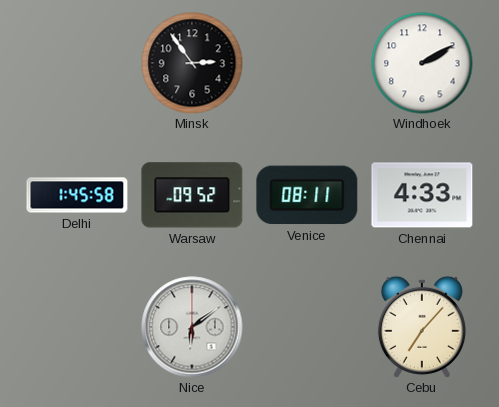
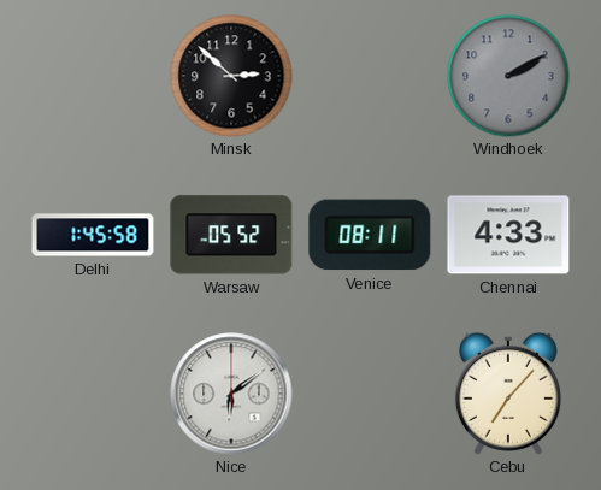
Minsk: 2:54 -> 2:52 (231, 76)
Windhoek dial: white -> grey (508, 76)
Warsaw: 09:52 -> 05:52 (231, 235)
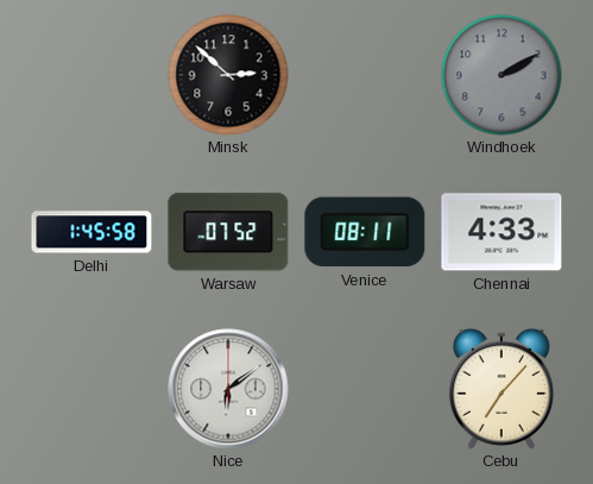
Warsaw: 05:52 -> 07:52 (228, 232)
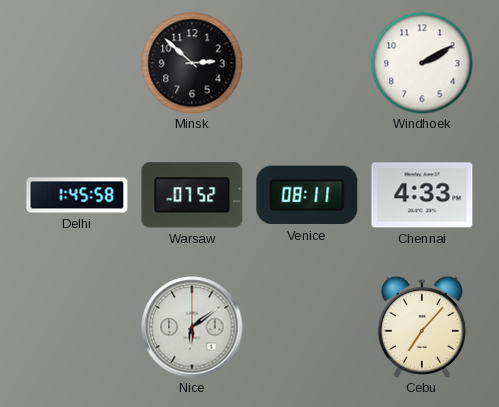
Windhoek dial: grey -> white (422, 63)
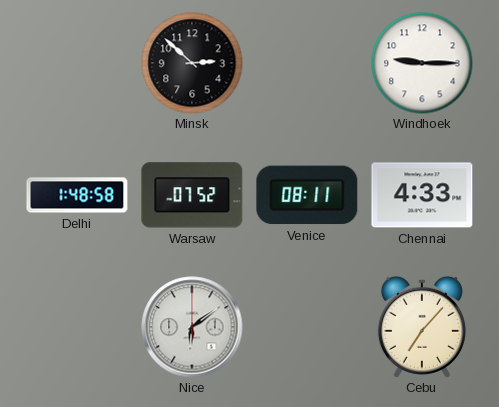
Windhoek: 2:10 -> 9:15 (422, 63)
Delhi: 1:45 -> 1:48 (77, 195)
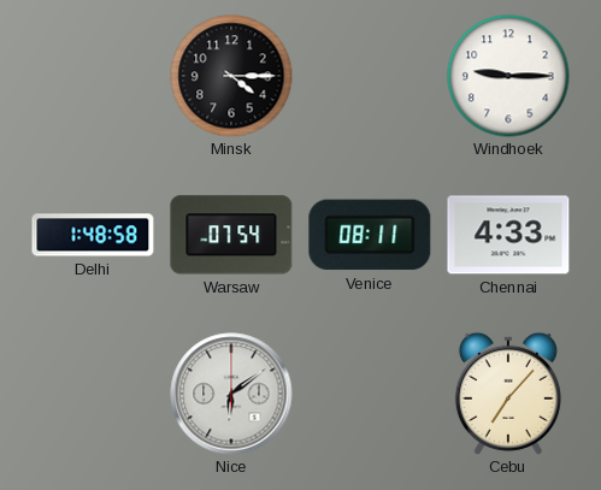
Minsk: 2:52 -> 4:15 (231, 76)
Warsaw: 07:52 -> 07:54 (231, 235)
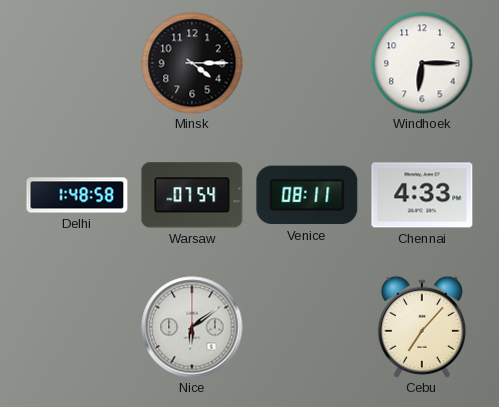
Windhoek: 9:15 -> 6:15 (422, 63)
